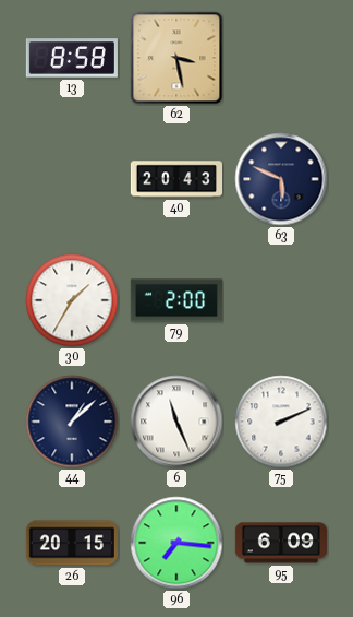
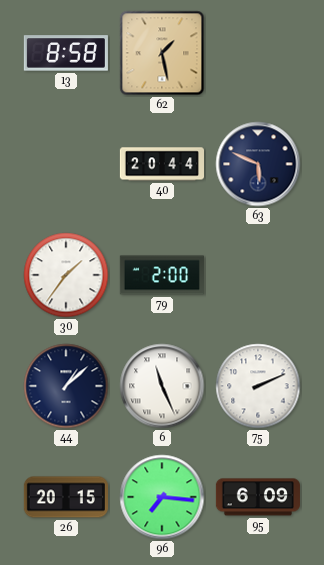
62: 3:28 -> 1:28 (162, 53)
40: 20:43 -> 20:44 (161, 164)
30: 1:35 -> 1:36 (66, 275)
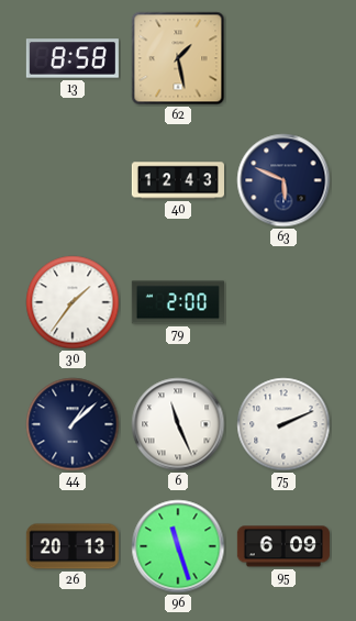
40: 20:44 -> 12:43 (177, 180)
26: 20:15 -> 20:13 (73, 546)
96: 7:16 -> 11:27 (178, 546)
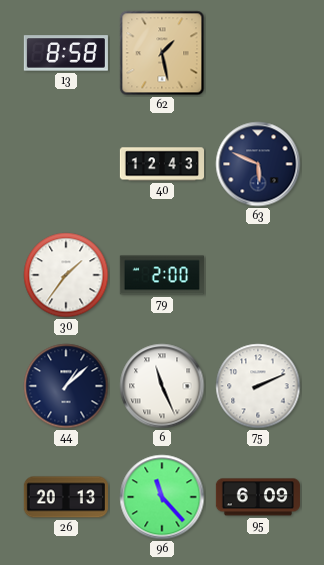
96: 11:27 -> 11:23 (162, 497)
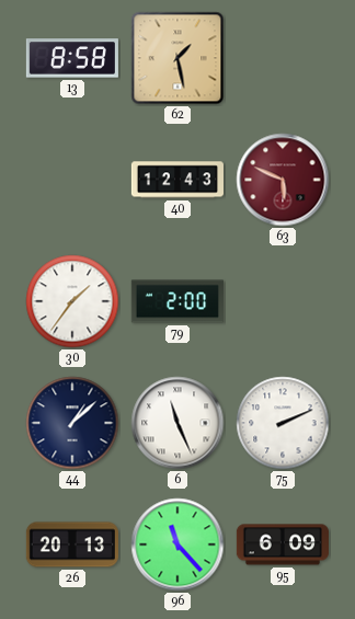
63 dial: navy -> burgundy (283, 180)
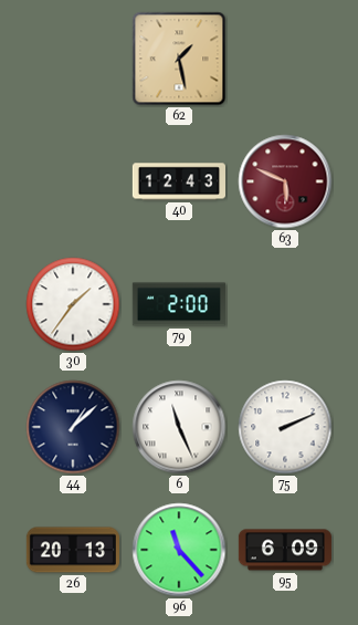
13: 8:58 -> none (72, 58)
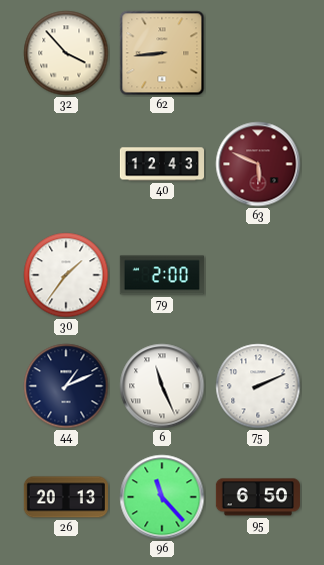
32: none -> 3:53 (66, 53)
62: 1:28 -> 8:44 (162, 53)
44: 1:08 -> 1:11 (66, 386)
95: 6:09 -> 6:50 (258, 497)
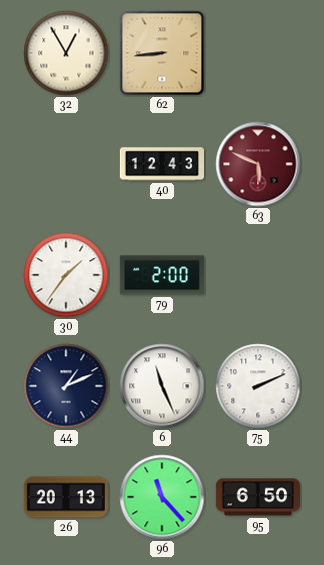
32: 3:53 -> 12:55 (66, 53)
